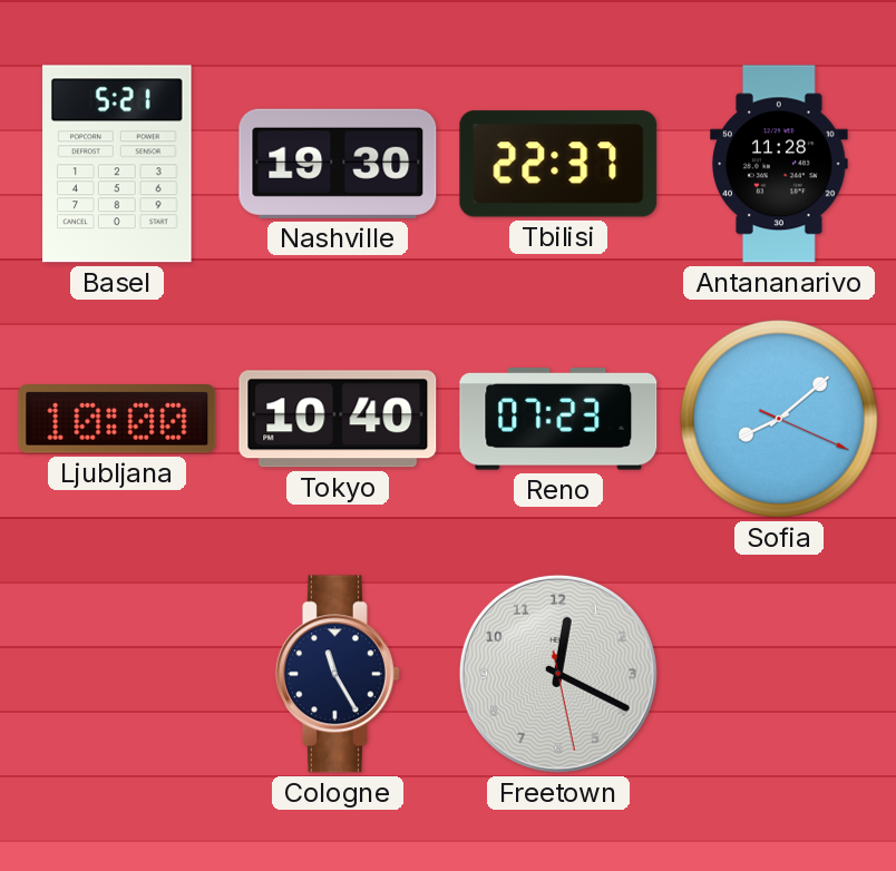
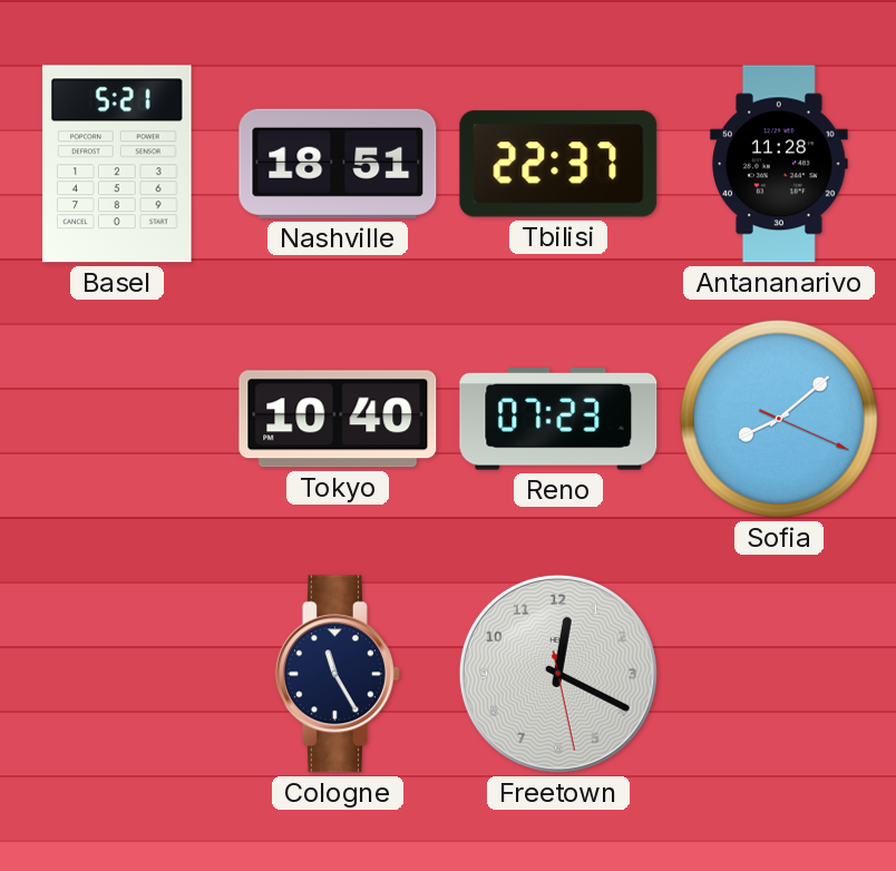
Nashville: 19:30 -> 18:51 (338, 164)
Ljubljana: 10:00 -> none (117, 419)
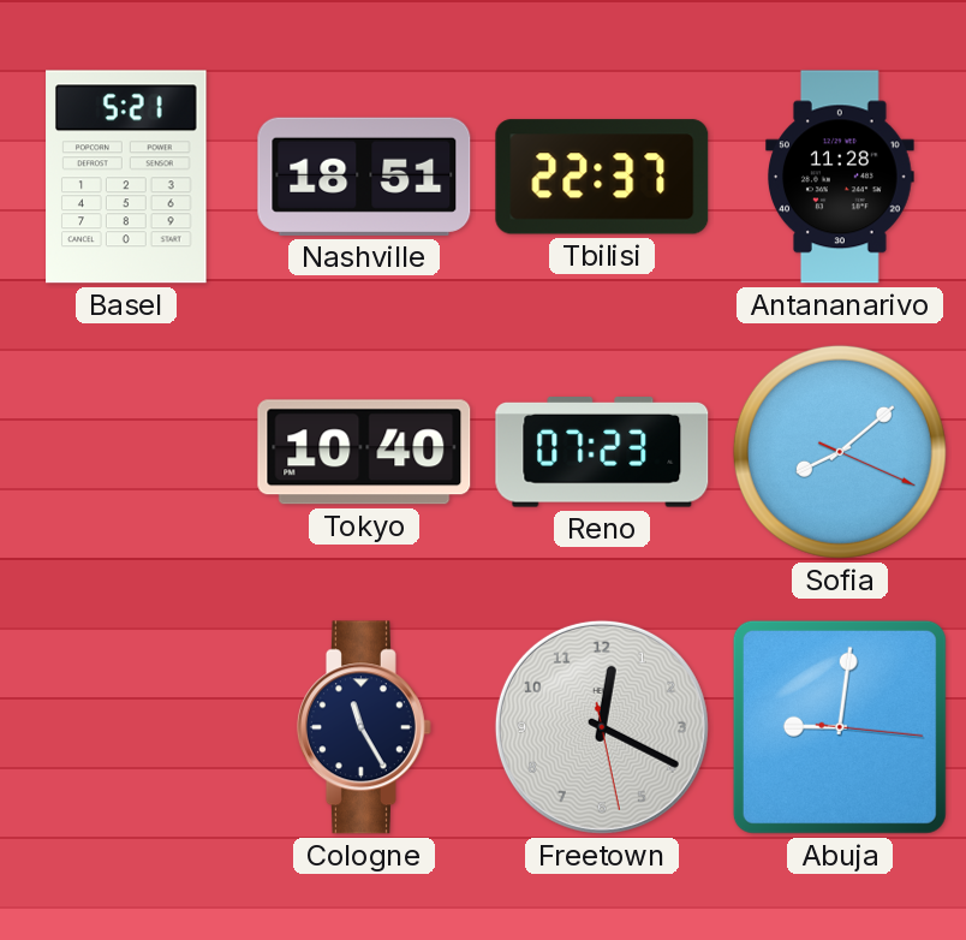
Abuja: none -> 9:01 (840, 727)
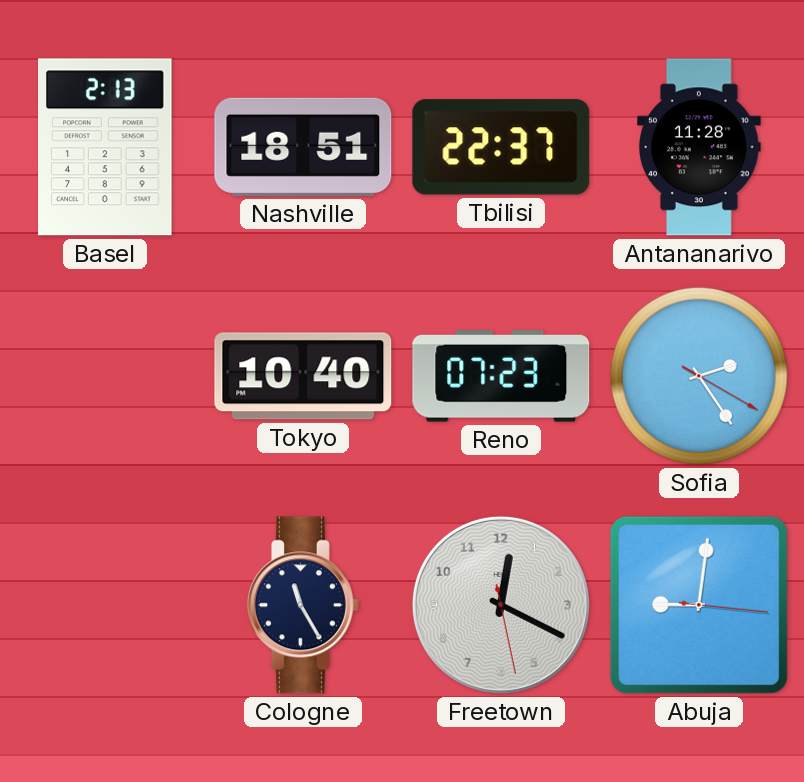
Basel: 5:21 -> 2:13 (105, 147)
Sofia: 8:08 -> 2:24 (699, 376)
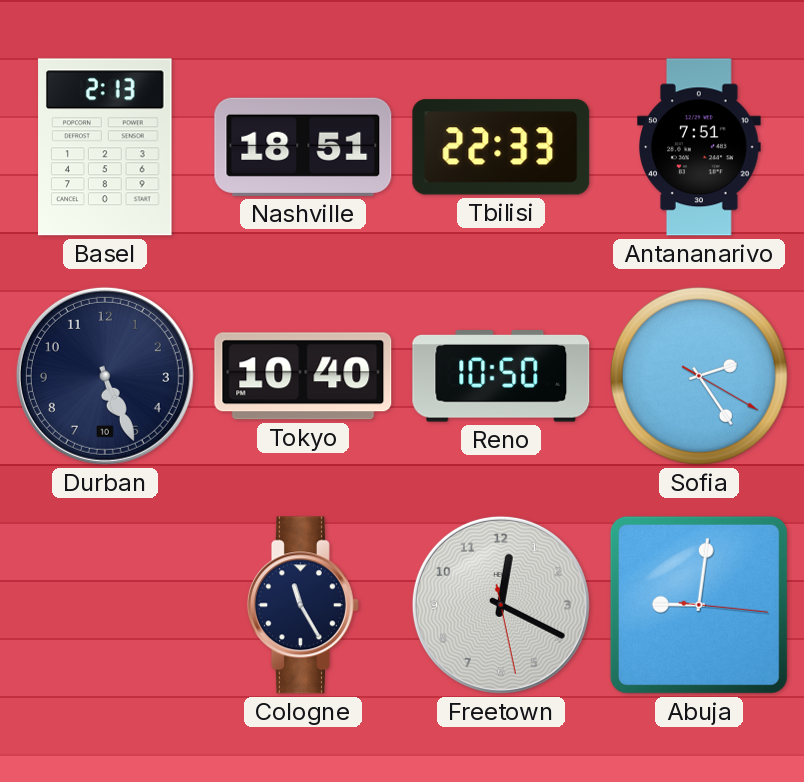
Tbilisi: 22:37 -> 22:33 (501, 147)
Antananarivo: 11:28 -> 7:51 (700, 147)
Durban: none -> 5:26 (105, 376)
Reno: 07:23 -> 10:50 (501, 377)
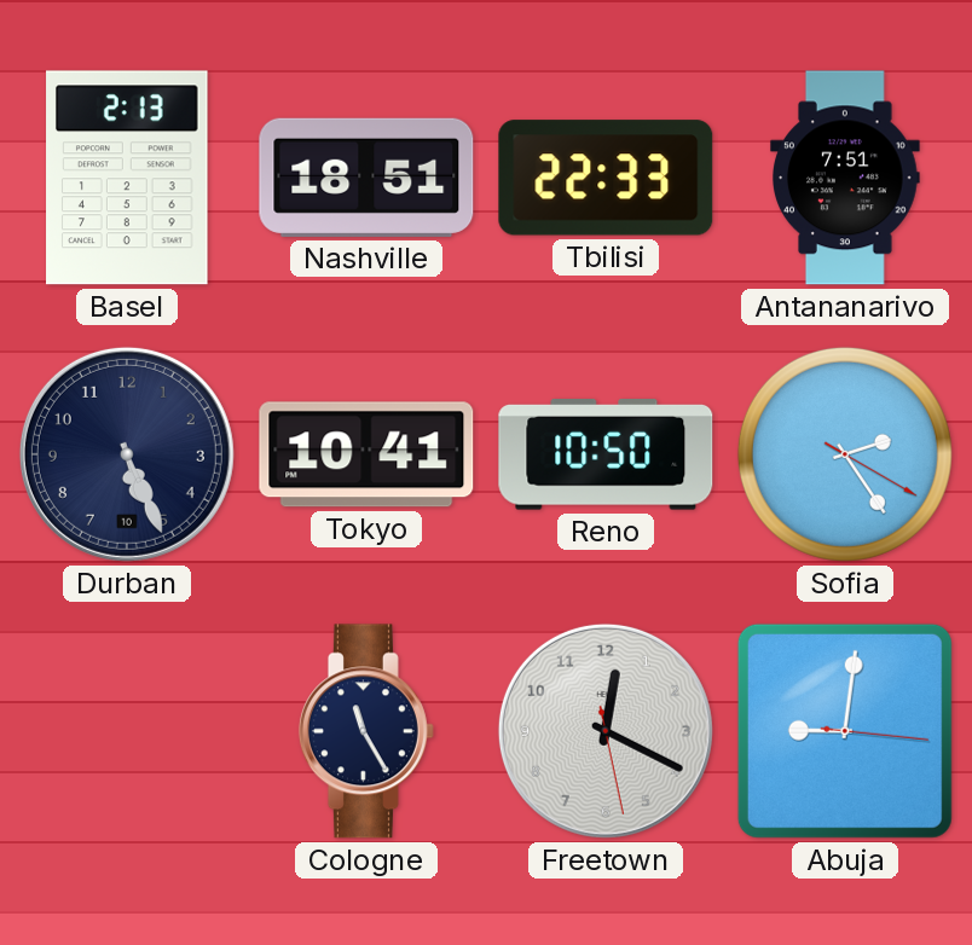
Tokyo: 10:40 -> 10:41 (366, 454)
